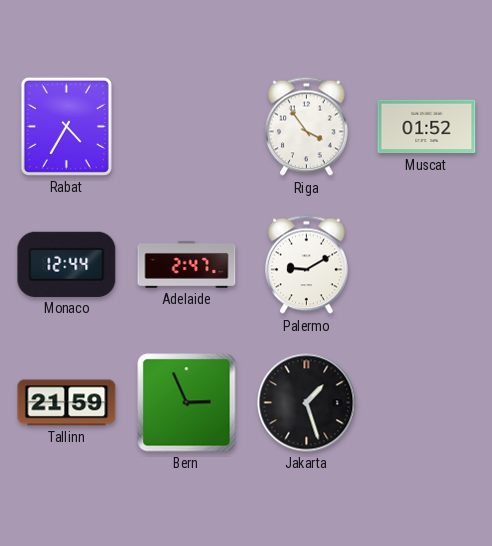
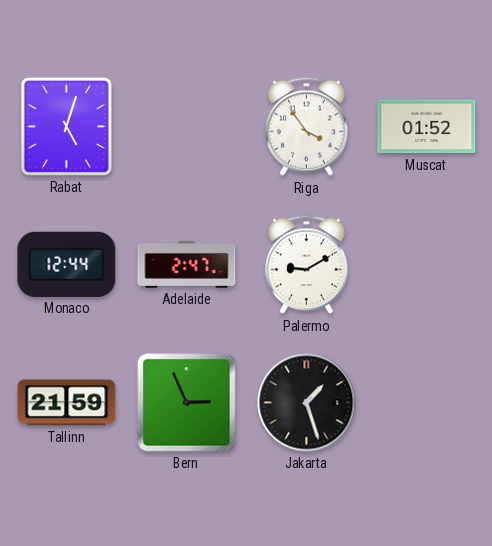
Rabat: 4:35 -> 5:03 (66, 126)
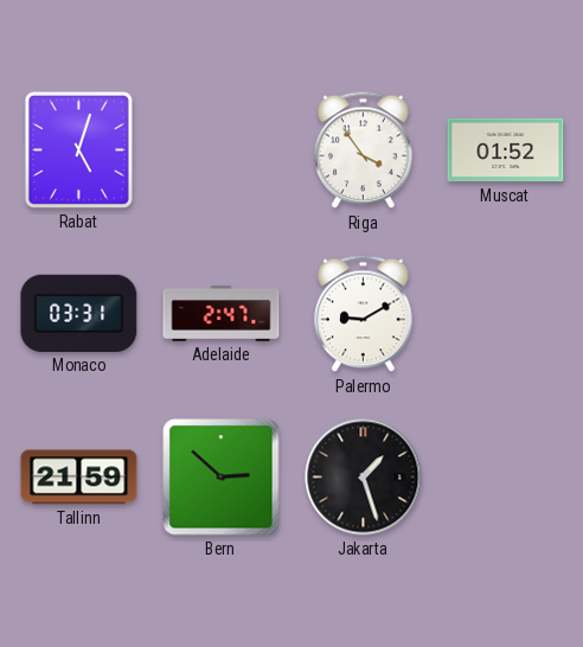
Monaco: 12:44 -> 03:31 (79, 313)
Bern: 2:56 -> 2:52 (222, 478)
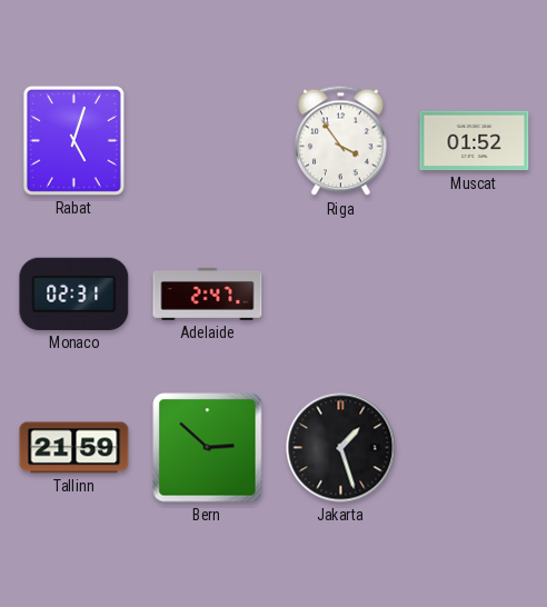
Monaco: 03:31 -> 02:31 (74, 293)
Palermo: 9:10 -> none (364, 314)
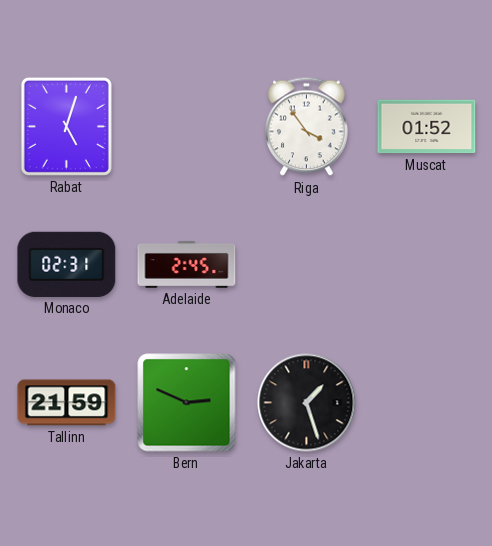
Adelaide: 2:47 -> 2:45 (187, 264)
Bern: 2:52 -> 2:49 (187, 403)
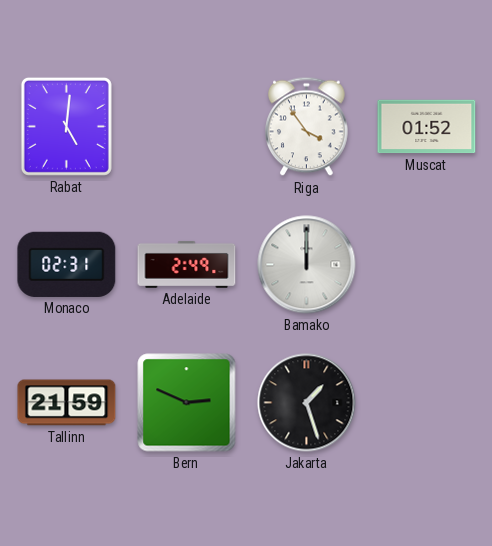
Rabat: 5:03 -> 5:01 (66, 126)
Adelaide: 2:45 -> 2:49 (187, 264)
Bamako: none -> 12:00 (307, 265)
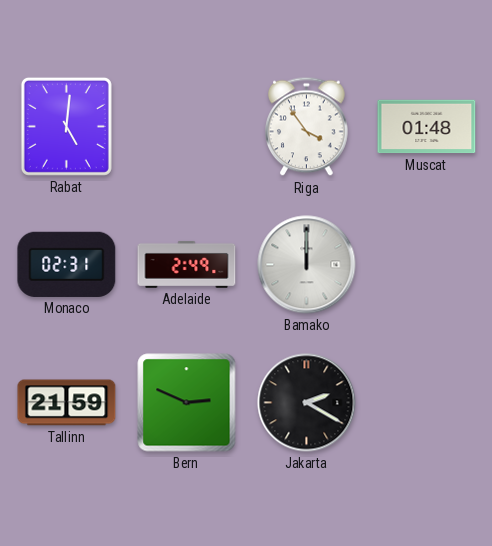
Muscat: 01:52 -> 01:48 (427, 127)
Jakarta: 1:27 -> 2:20 (307, 403)
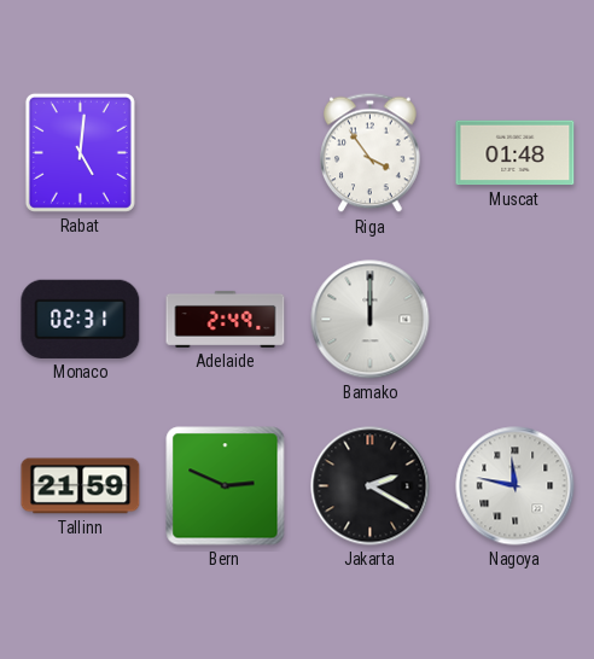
Nagoya: none -> 11:47 (516, 486)
